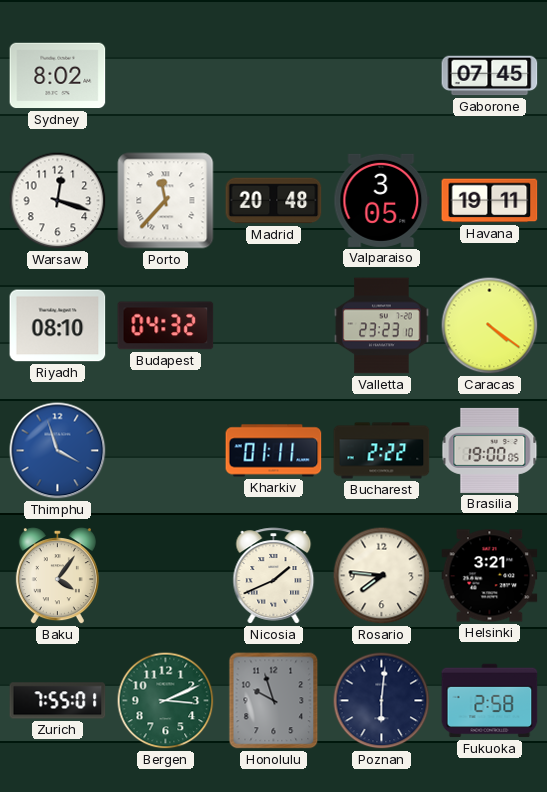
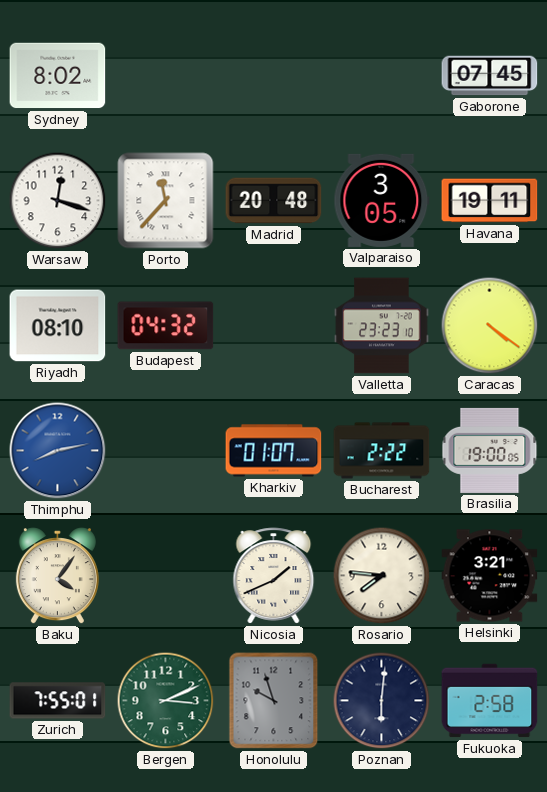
Thimphu: 3:57 -> 8:13 (58, 451)
Kharkiv: 01:11 -> 01:07 (274, 451)
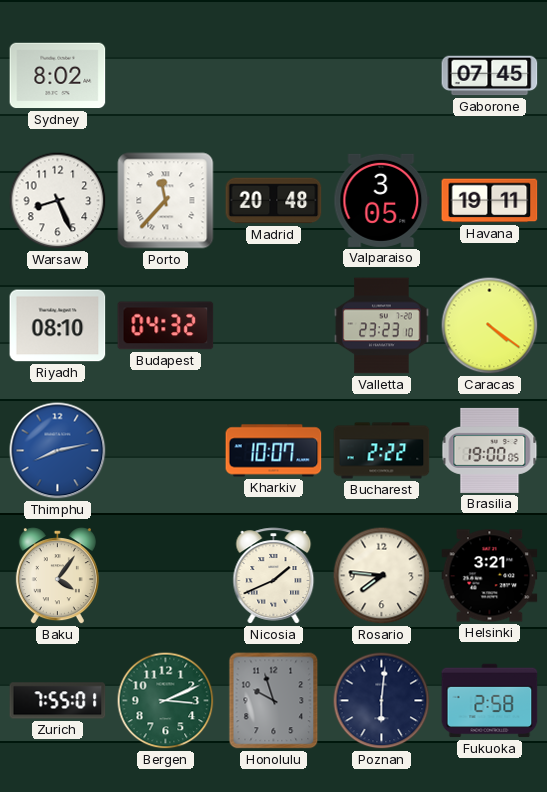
Warsaw: 12:18 -> 8:26 (58, 201)
Kharkiv: 01:07 -> 10:07 (274, 451)
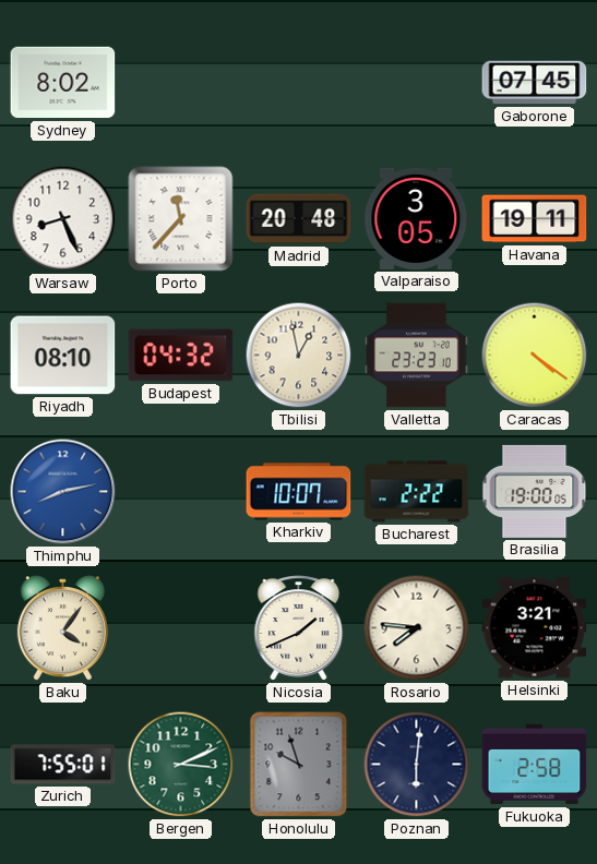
Tbilisi: none -> 12:58 (299, 356)
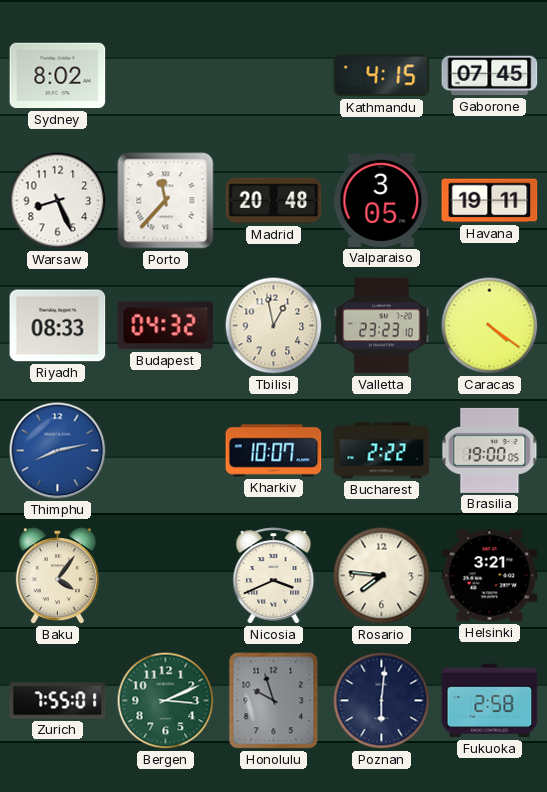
Kathmandu: none -> 4:15 (382, 76)
Riyadh: 08:10 -> 08:33 (58, 326)
Nicosia: 1:41 -> 3:41 (274, 576)
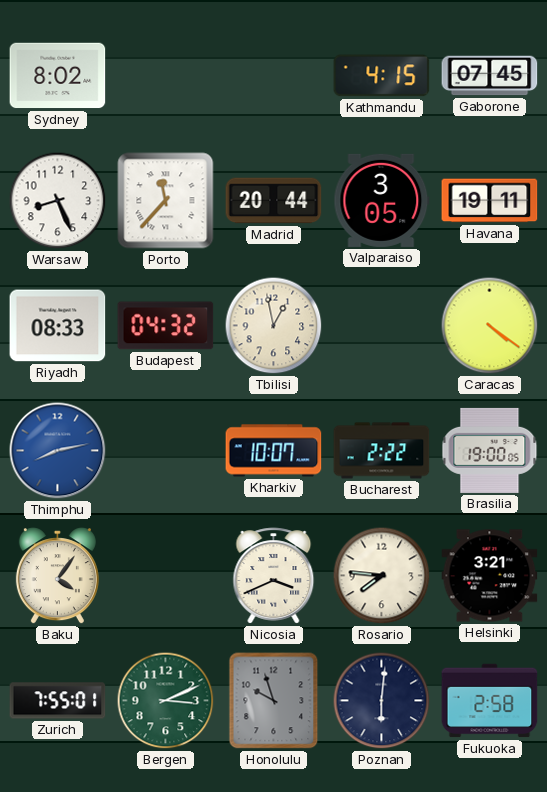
Madrid: 20:48 -> 20:44 (274, 201)
Valletta: 23:23 -> none (382, 326)
